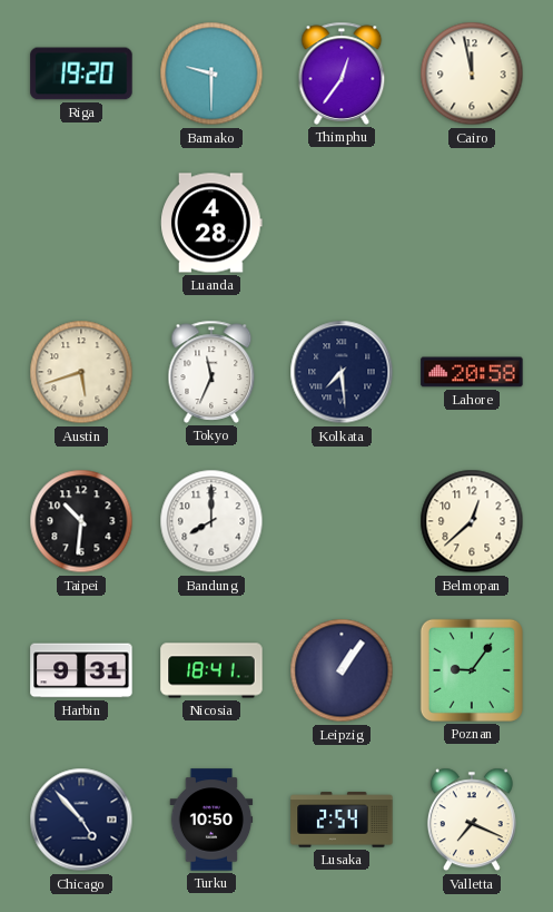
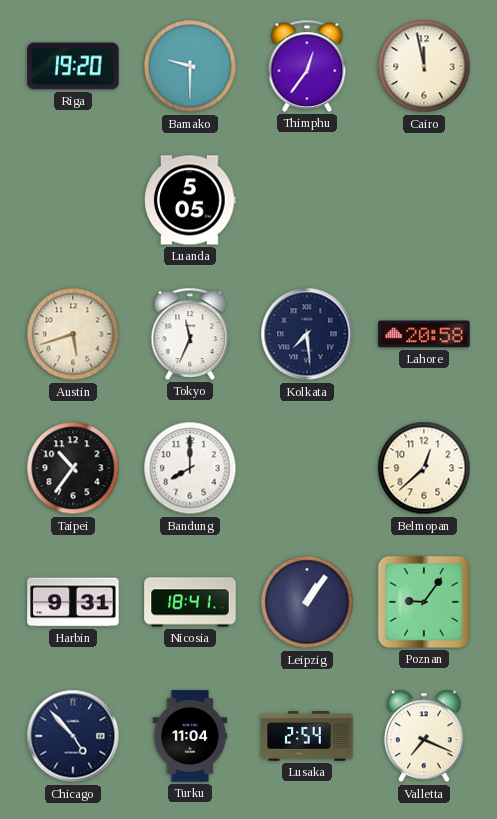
Luanda: 4:28 -> 5:05 (190, 200)
Taipei: 10:31 -> 10:36 (73, 468)
Turku: 10:50 -> 11:04 (190, 736)
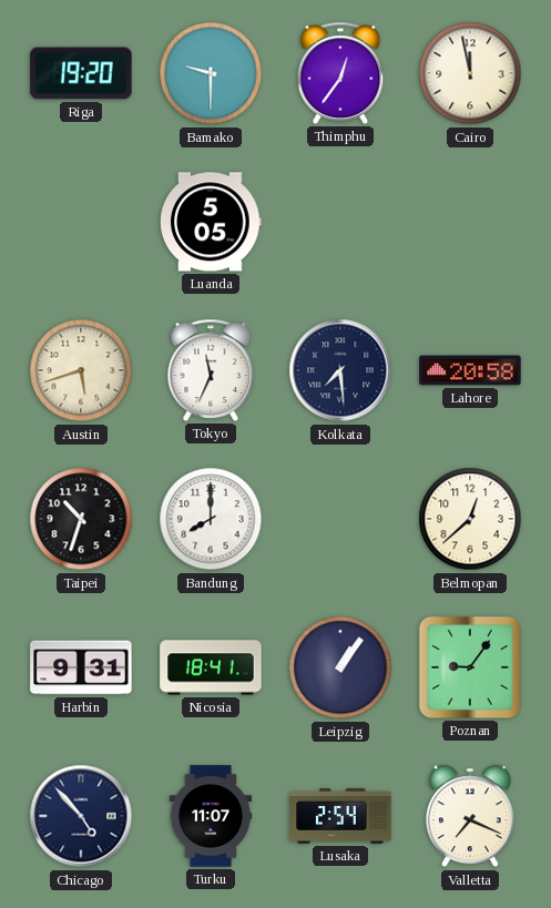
Taipei: 10:36 -> 10:33 (81, 519)
Turku: 11:04 -> 11:07 (211, 816)
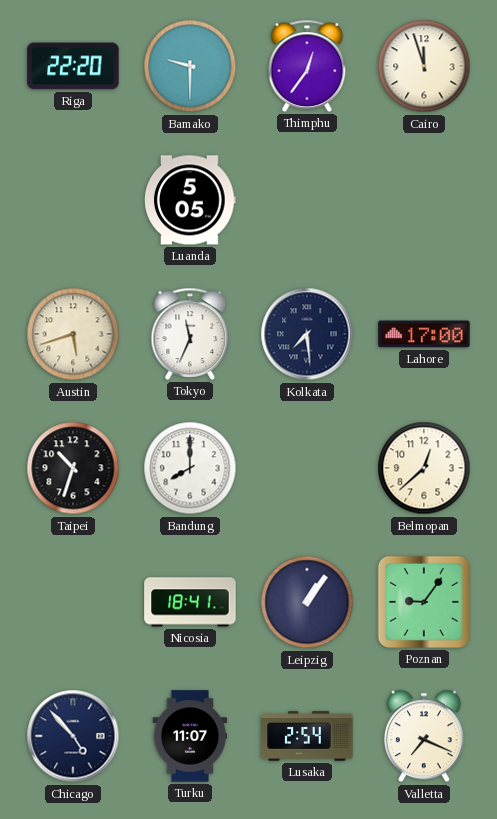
Riga: 19:20 -> 22:20 (73, 66)
Cairo: 11:58 -> 11:57 (424, 66)
Lahore: 20:58 -> 17:00 (424, 334)
Harbin: 9:31 -> none (81, 667)
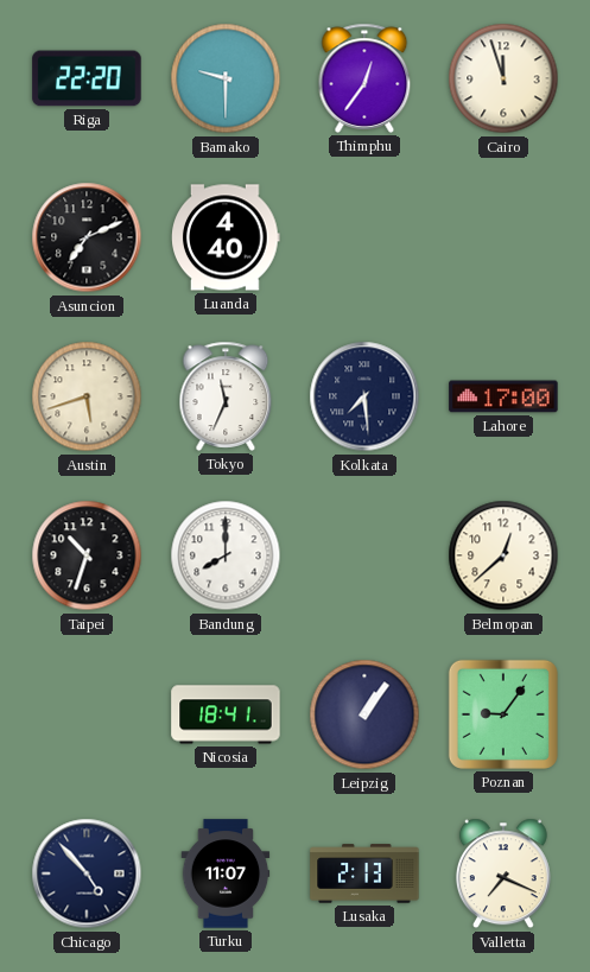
Asuncion: none -> 7:11 (87, 237)
Luanda: 5:05 -> 4:40 (226, 237)
Lusaka: 2:54 -> 2:13 (364, 873)
